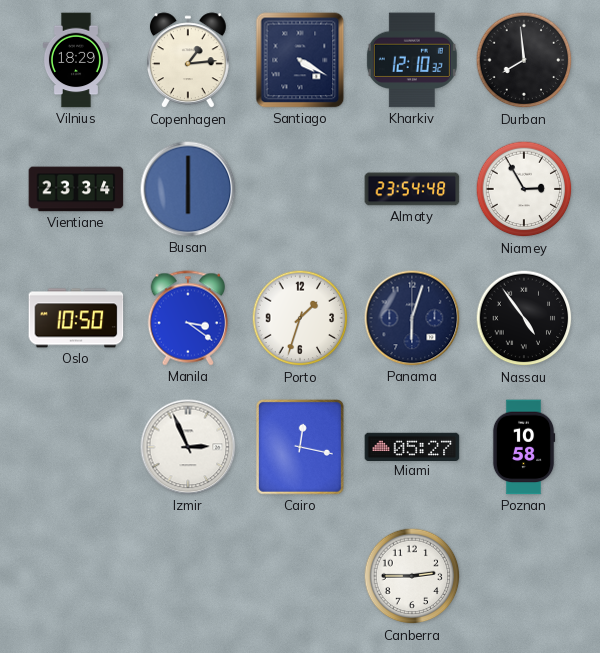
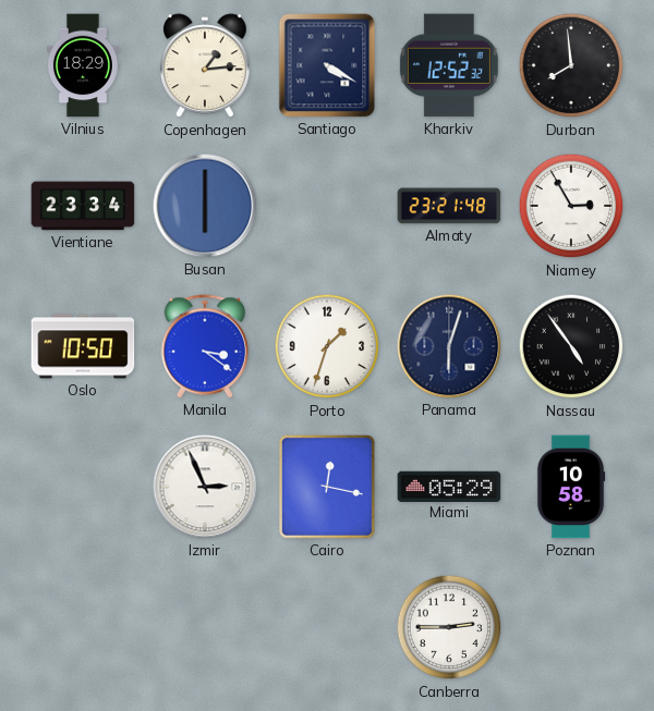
Kharkiv: 12:10 -> 12:52 (449, 65)
Almaty: 23:54 -> 23:21 (449, 206)
Miami: 05:27 -> 05:29 (449, 486)
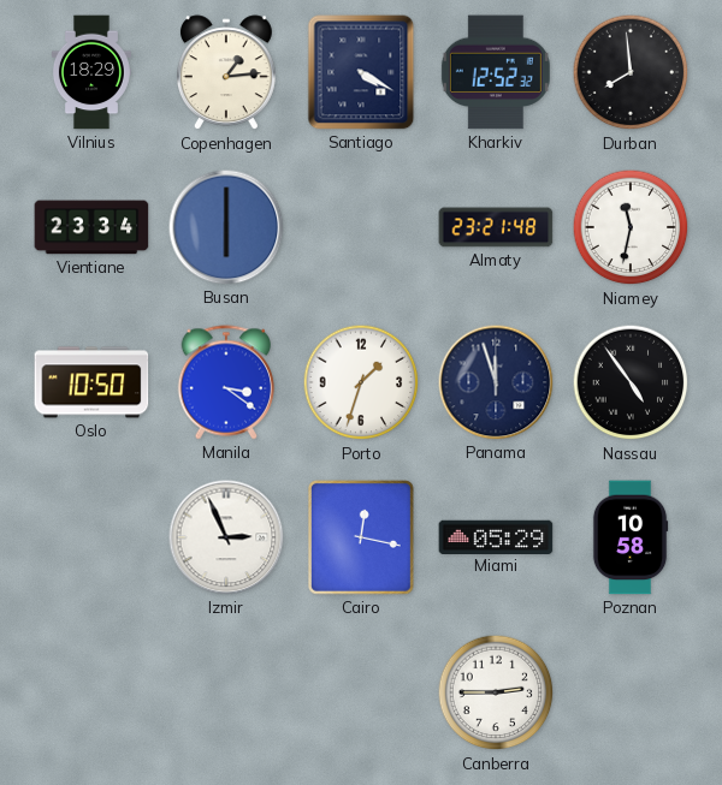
Niamey: 2:55 -> 11:32 (631, 227)
Panama: 6:03 -> 11:57 (496, 382)
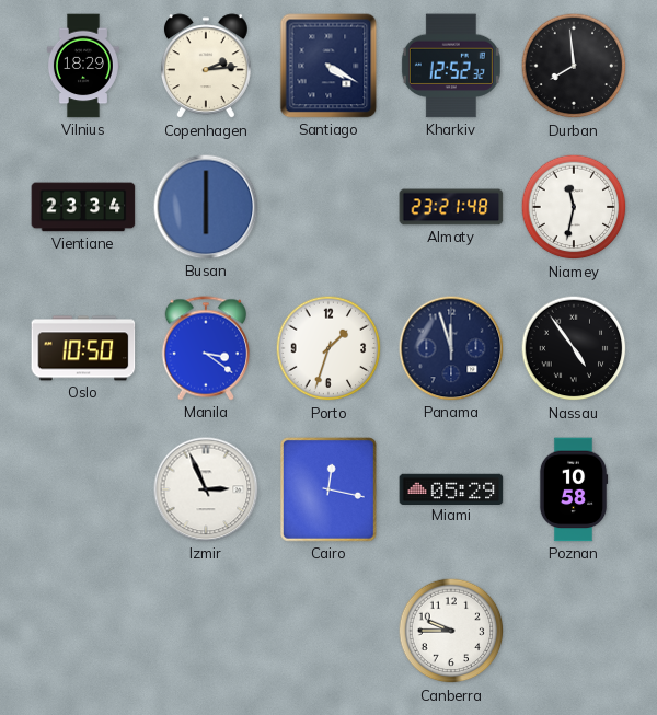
Copenhagen: 1:14 -> 2:14 (206, 67)
Canberra: 2:45 -> 9:45 (451, 631)
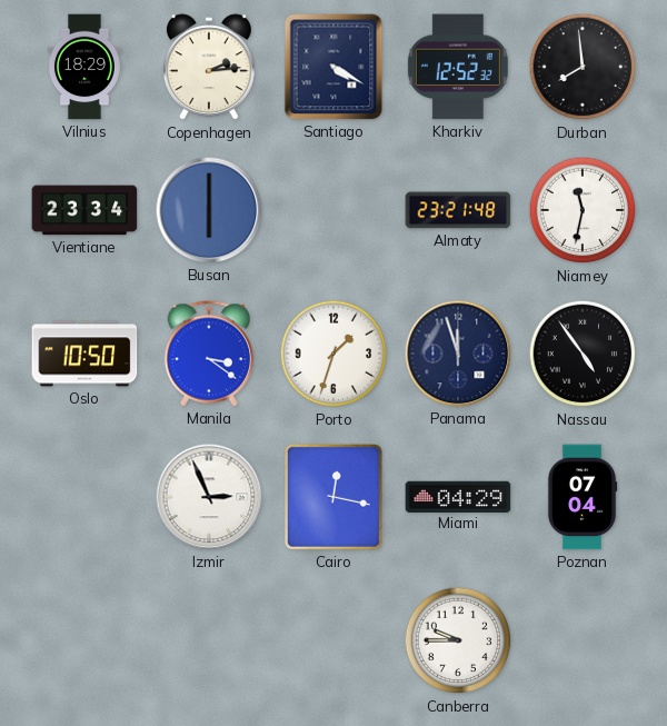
Miami: 05:29 -> 04:29 (458, 496)
Poznan: 10:58 -> 07:04 (583, 497)
